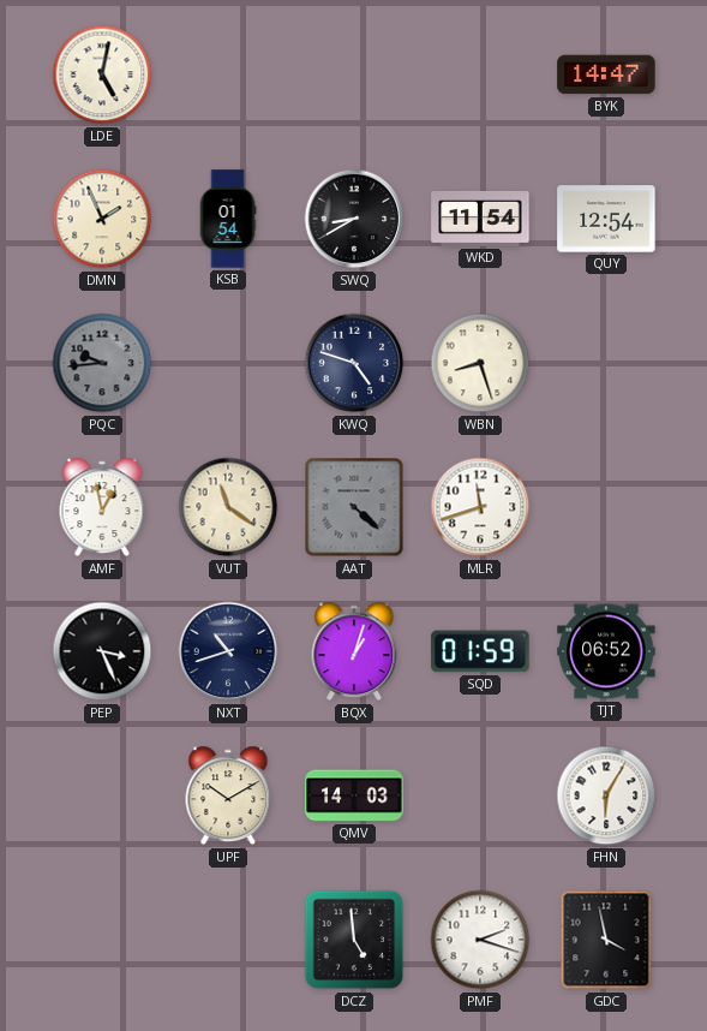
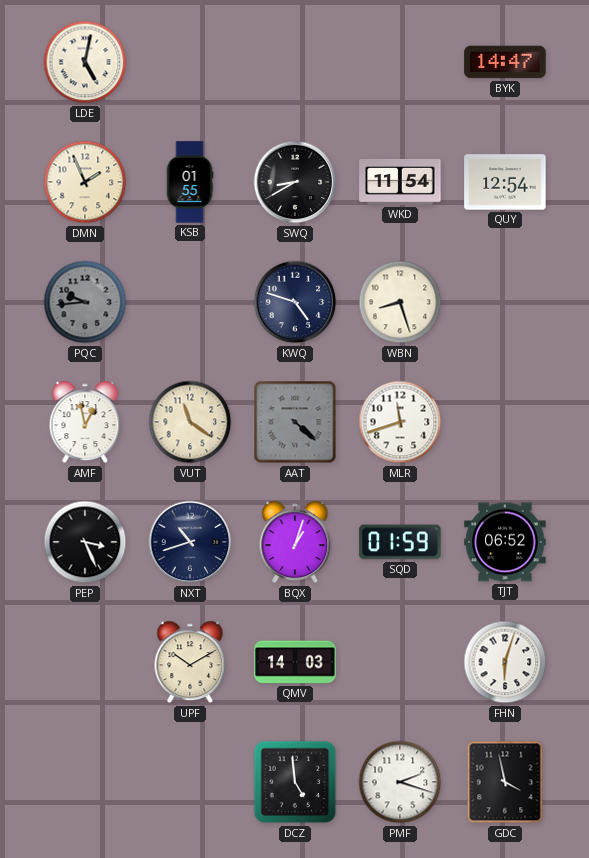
KSB: 01:54 -> 01:55 (190, 182)
FHN: 6:05 -> 6:03 (505, 662)
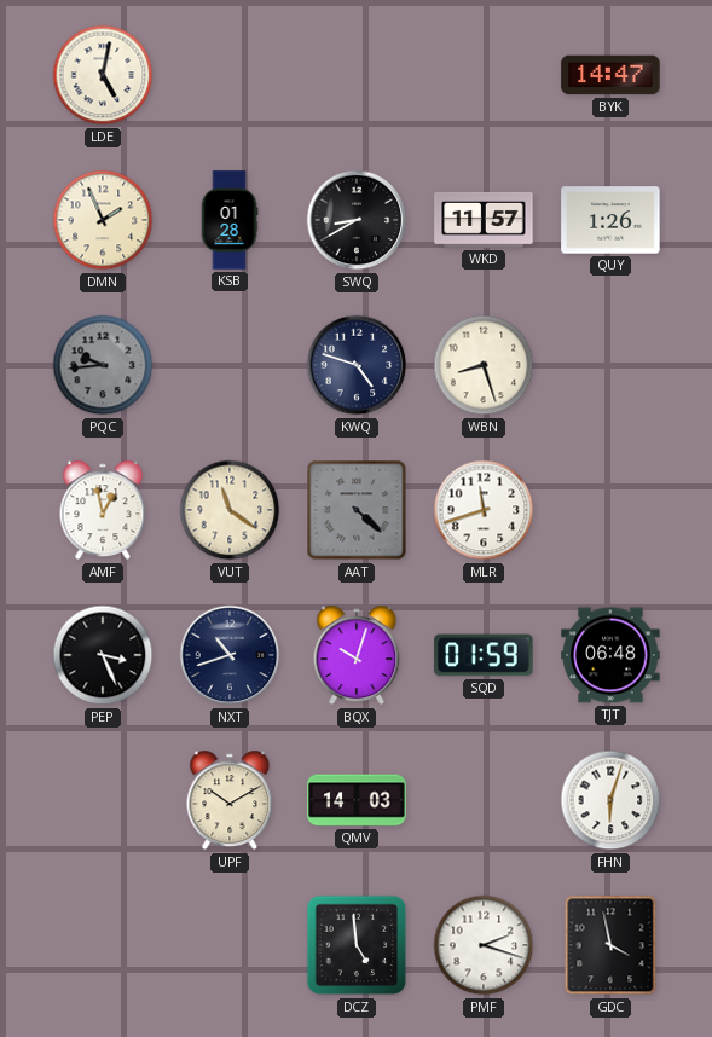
KSB: 01:55 -> 01:28 (230, 220)
WKD: 11:54 -> 11:57 (484, 220)
QUY: 12:54 -> 1:26 (610, 220)
BQX: 1:03 -> 10:03 (357, 655)
TJT: 06:52 -> 06:48 (610, 655)
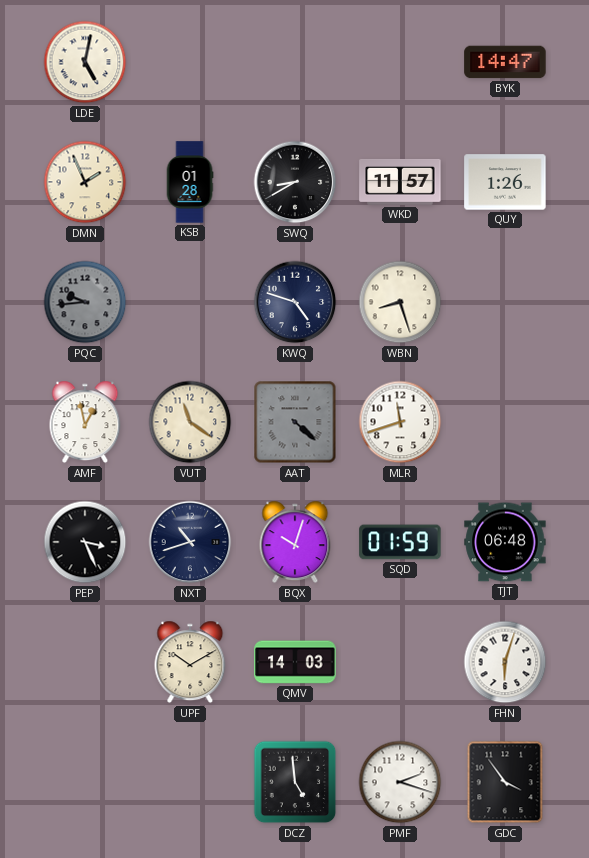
GDC: 3:58 -> 3:54 (505, 782)
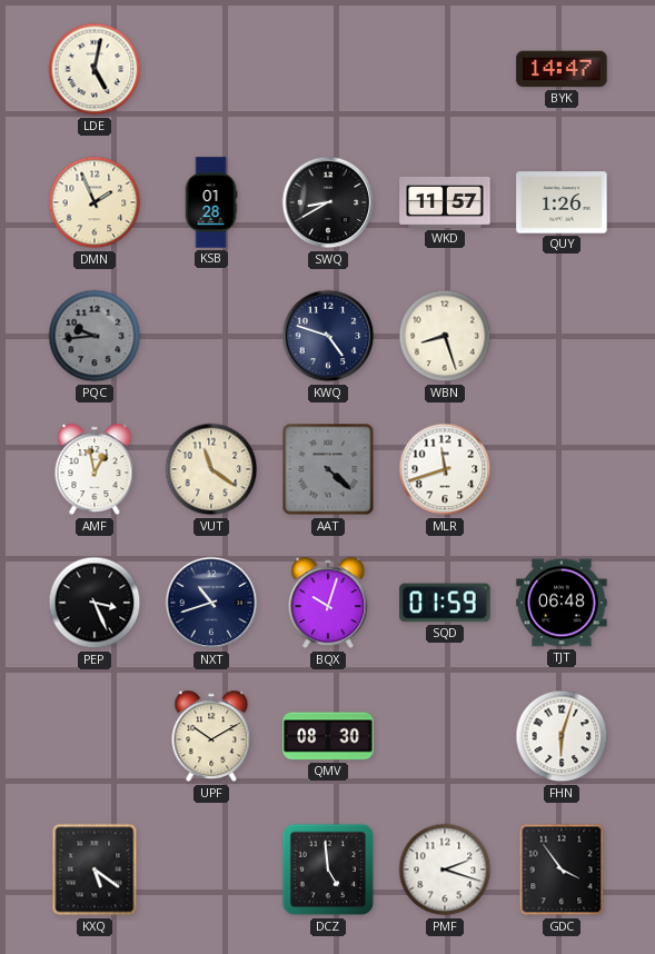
QMV: 14:03 -> 08:30 (328, 736)
KXQ: none -> 5:21 (95, 869)
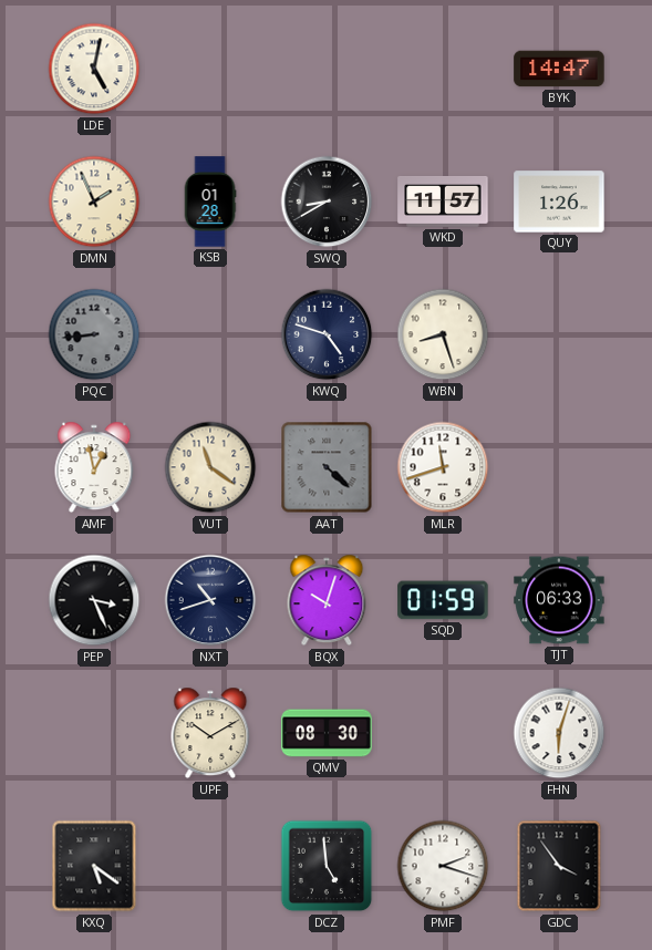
PQC: 9:44 -> 8:44 (94, 334)
TJT: 06:48 -> 06:33 (559, 600)
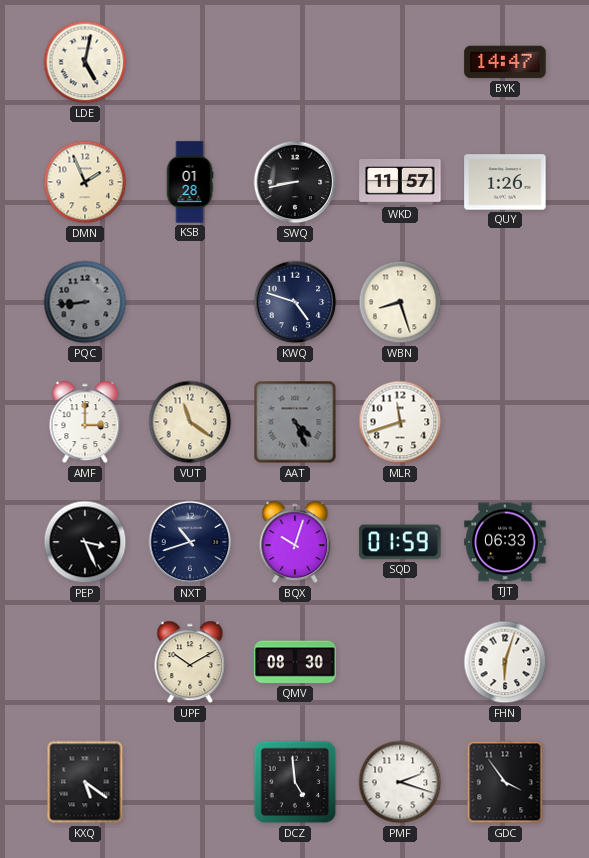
SWQ: 8:40 -> 8:43 (295, 182)
AMF: 12:58 -> 3:00 (85, 422)
AAT: 4:22 -> 4:26 (295, 422)
